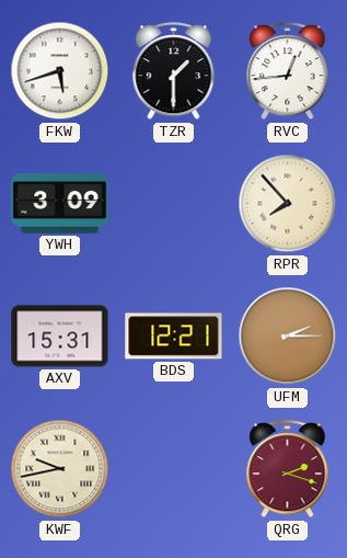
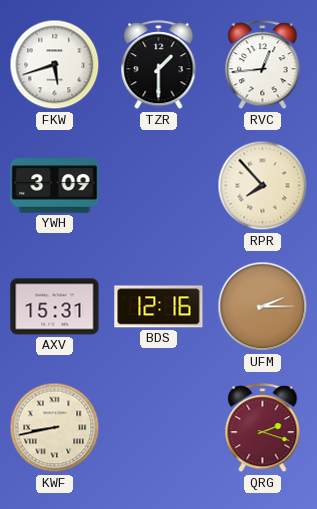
BDS: 12:21 -> 12:16 (159, 307)
KWF: 9:43 -> 8:43 (55, 428)
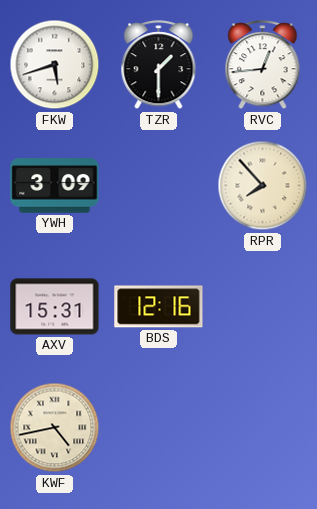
UFM: 2:15 -> none (263, 307)
KWF: 8:43 -> 4:43 (55, 428)
QRG: 2:18 -> none (263, 428)
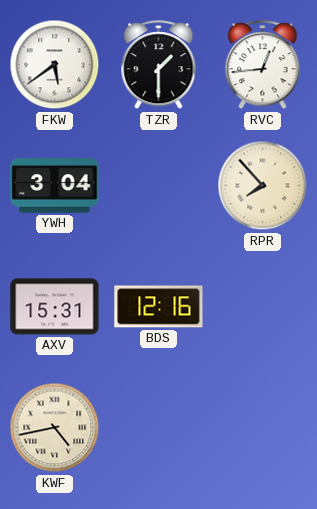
FKW: 5:42 -> 5:39 (55, 65)
YWH: 3:09 -> 3:04 (55, 186)
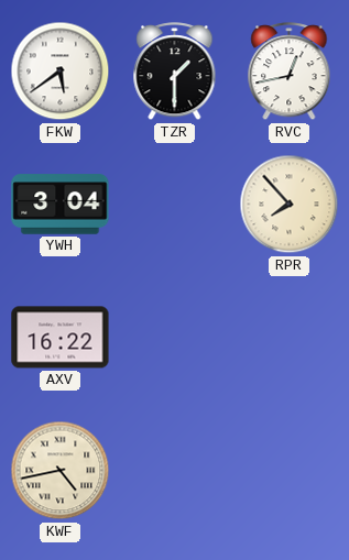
RVC: 12:44 -> 12:43 (290, 72)
AXV: 15:31 -> 16:22 (61, 338)
BDS: 12:16 -> none (159, 307)
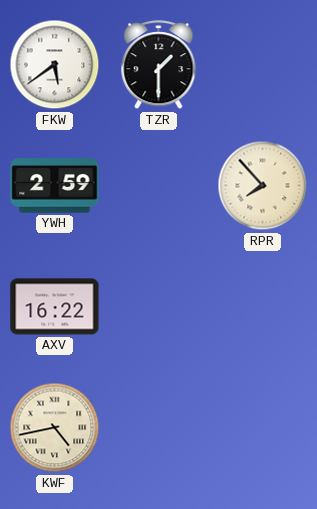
RVC: 12:43 -> none (290, 72)
YWH: 3:04 -> 2:59 (55, 186)
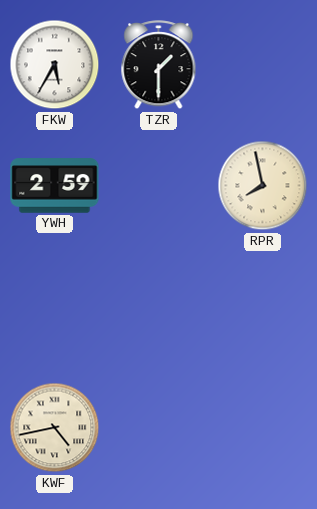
FKW: 5:39 -> 5:35 (55, 65)
RPR: 7:53 -> 7:58 (263, 186)
AXV: 16:22 -> none (55, 307)
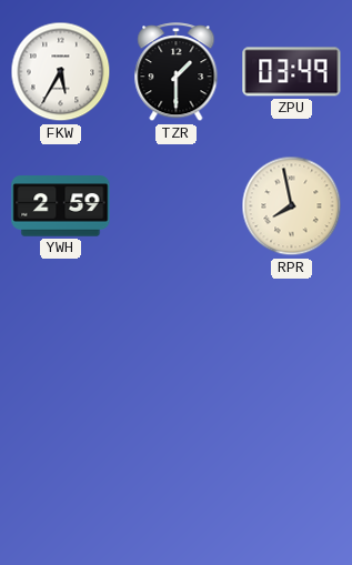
ZPU: none -> 03:49 (292, 72)
KWF: 4:43 -> none (55, 428)
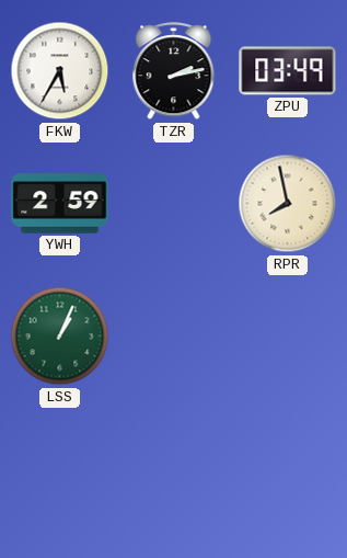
TZR: 1:30 -> 2:13 (174, 71)
LSS: none -> 1:04 (60, 337)
